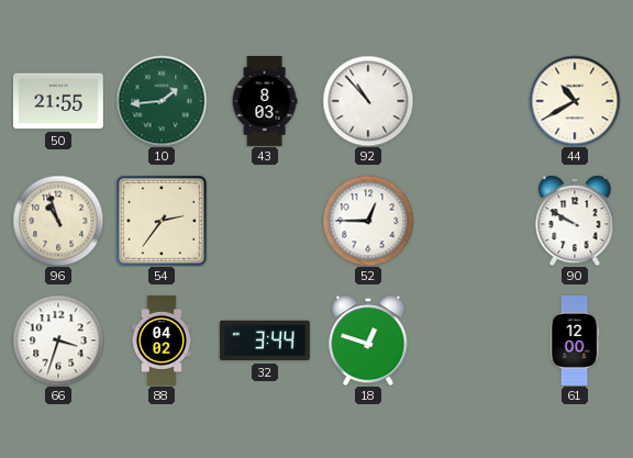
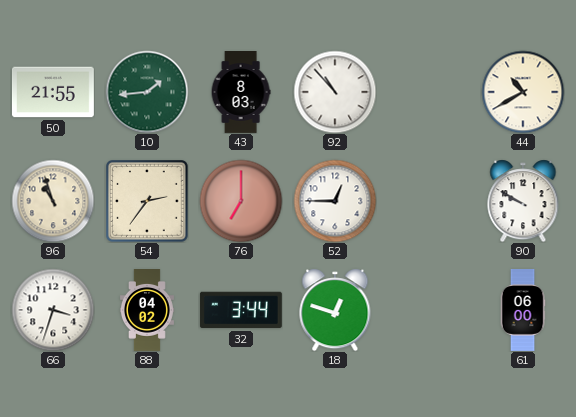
76: none -> 7:00 (241, 201)
61: 12:00 -> 06:00 (523, 311)
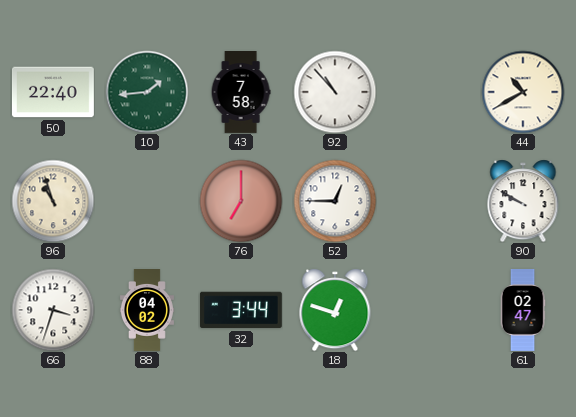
50: 21:55 -> 22:40 (53, 92)
43: 8:03 -> 7:58 (241, 93)
54: 2:36 -> none (147, 201)
61: 06:00 -> 02:47 (523, 311)
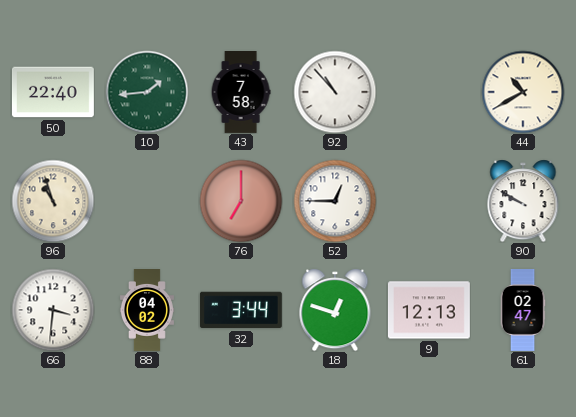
66: 3:33 -> 3:31 (53, 310)
9: none -> 12:13 (429, 310)
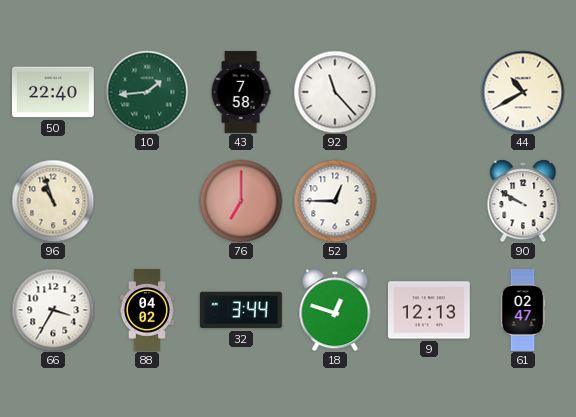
92: 10:53 -> 11:23 (335, 92)
66: 3:31 -> 3:35 (53, 310)
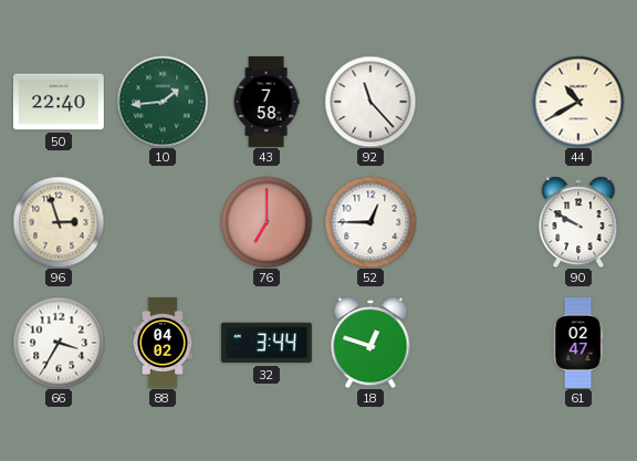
96: 10:57 -> 2:57 (59, 222)
9: 12:13 -> none (429, 310)
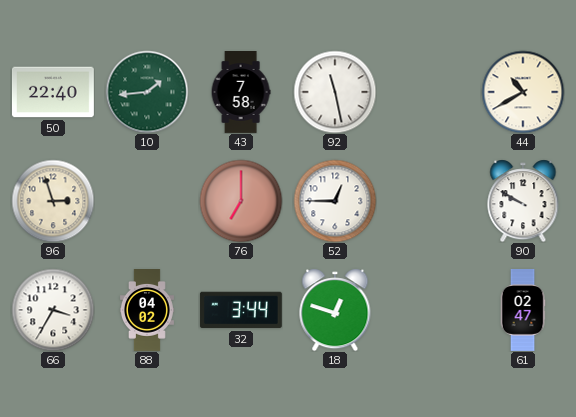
92: 11:23 -> 11:28 (335, 92)
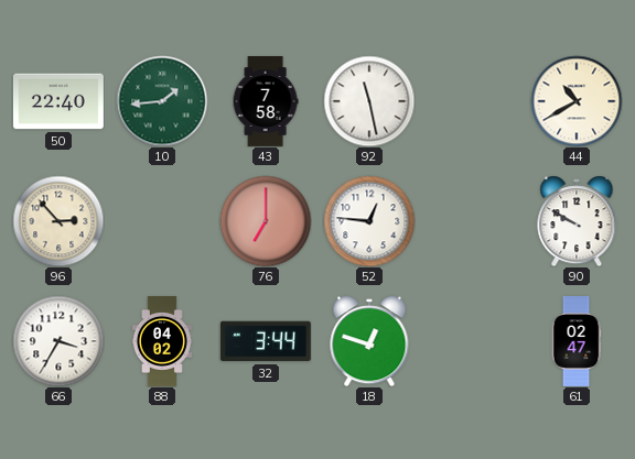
96: 2:57 -> 2:53 (58, 221)
52: 12:45 -> 12:46 (369, 221)
